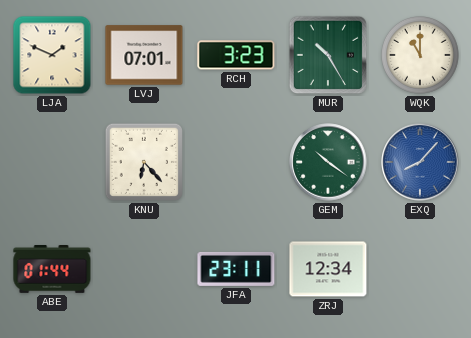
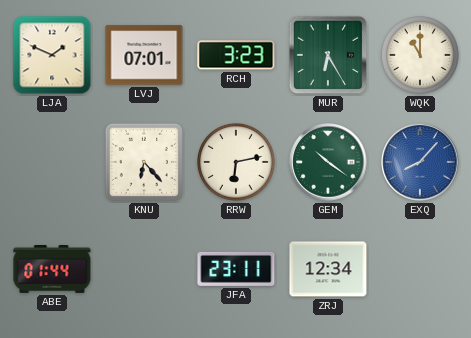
MUR: 10:25 -> 6:25 (328, 55)
RRW: none -> 6:13 (237, 163)
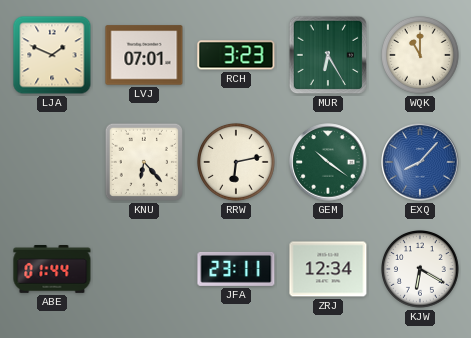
KJW: none -> 6:20 (421, 270)
